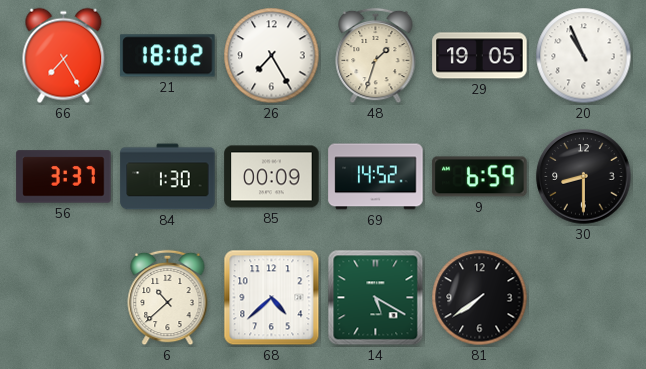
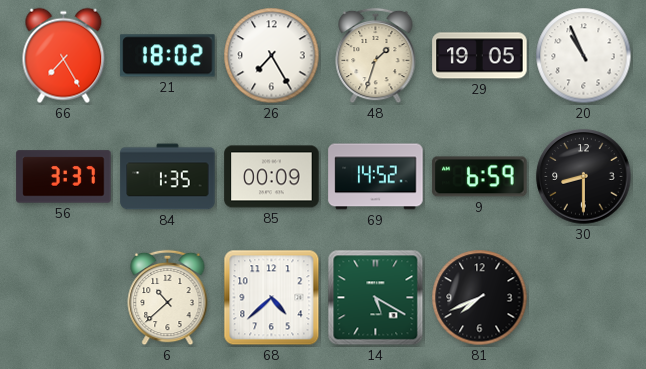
84: 1:30 -> 1:35 (168, 177)
81: 7:39 -> 7:41 (480, 298)
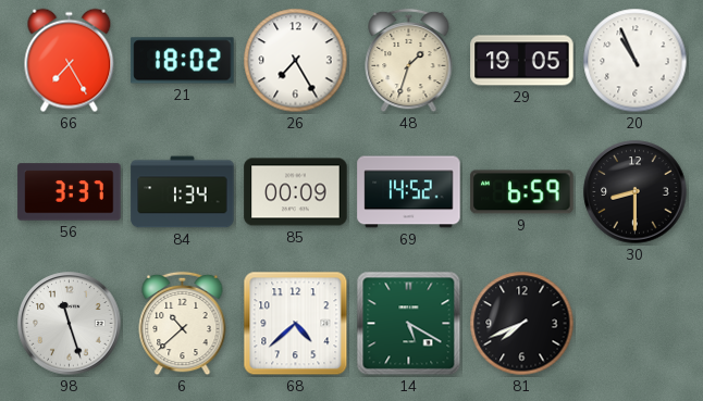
84: 1:35 -> 1:34 (183, 192)
98: none -> 11:27 (70, 324)
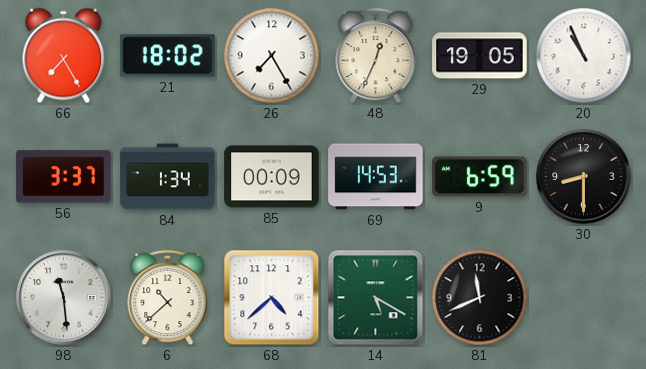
48: 1:33 -> 12:34 (376, 56)
69: 14:52 -> 14:53 (376, 177)
98: 11:27 -> 11:29 (64, 298)
81: 7:41 -> 11:41 (480, 298)
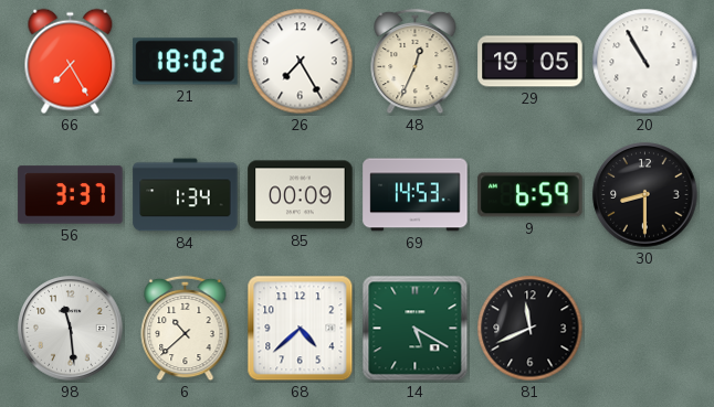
20: 10:56 -> 10:55 (645, 62)
